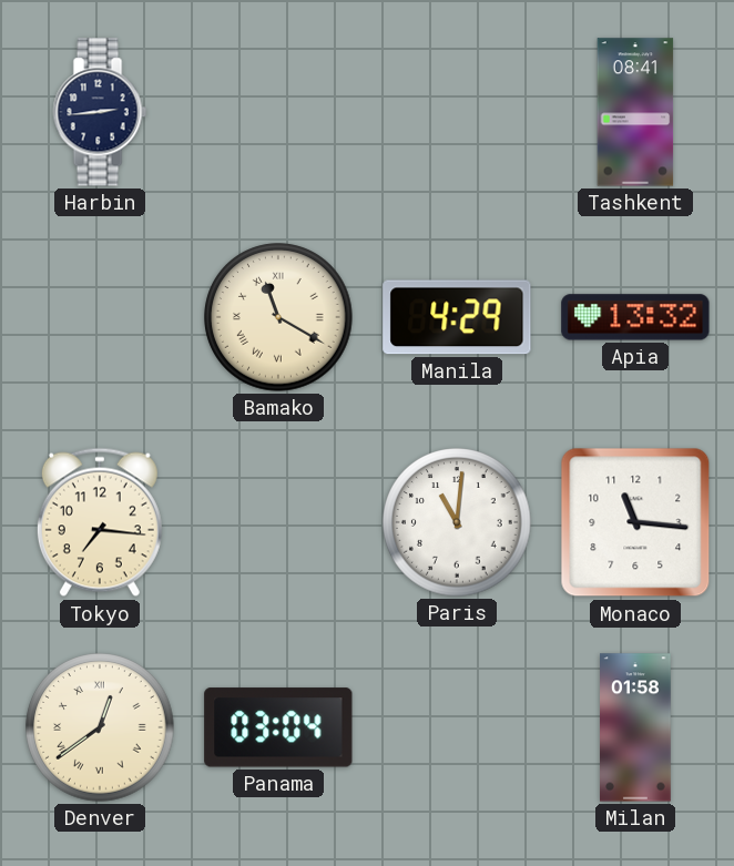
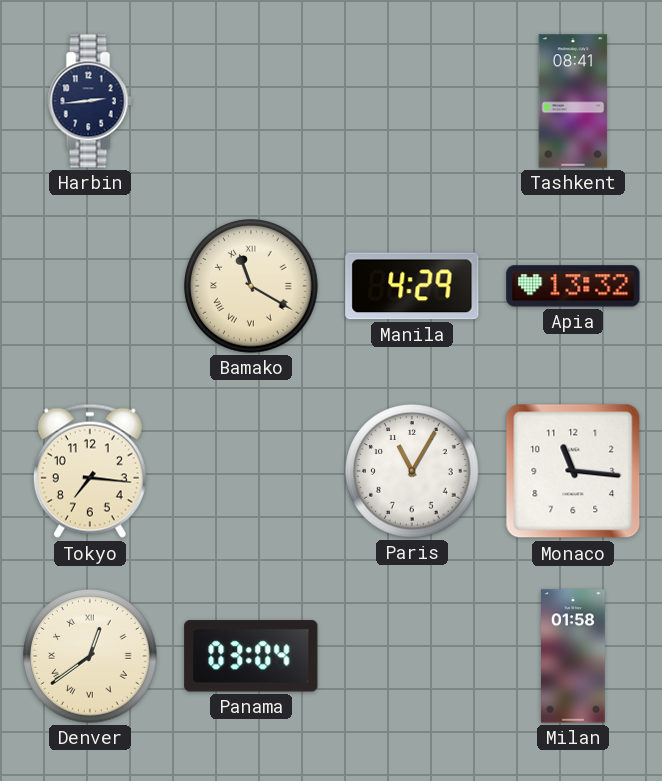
Paris: 11:01 -> 11:05 (412, 471)
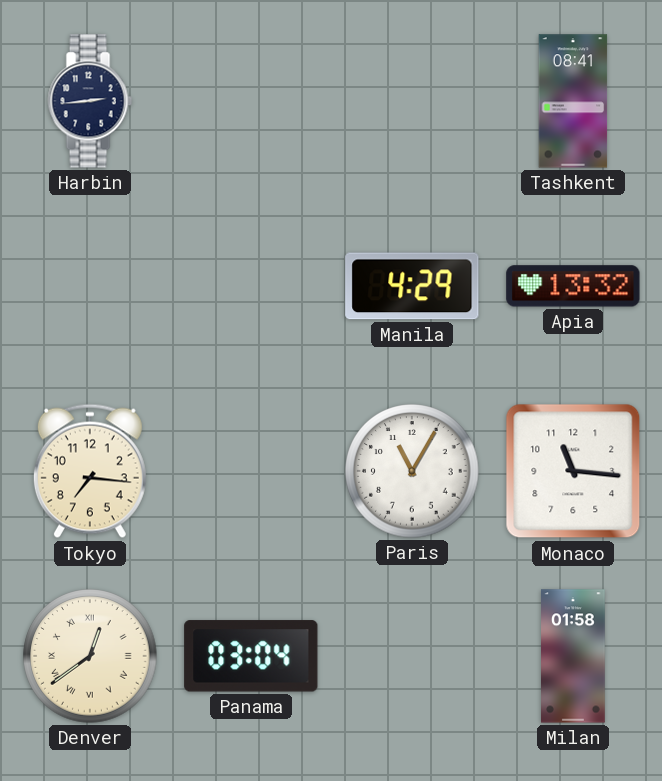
Bamako: 11:20 -> none (251, 286)
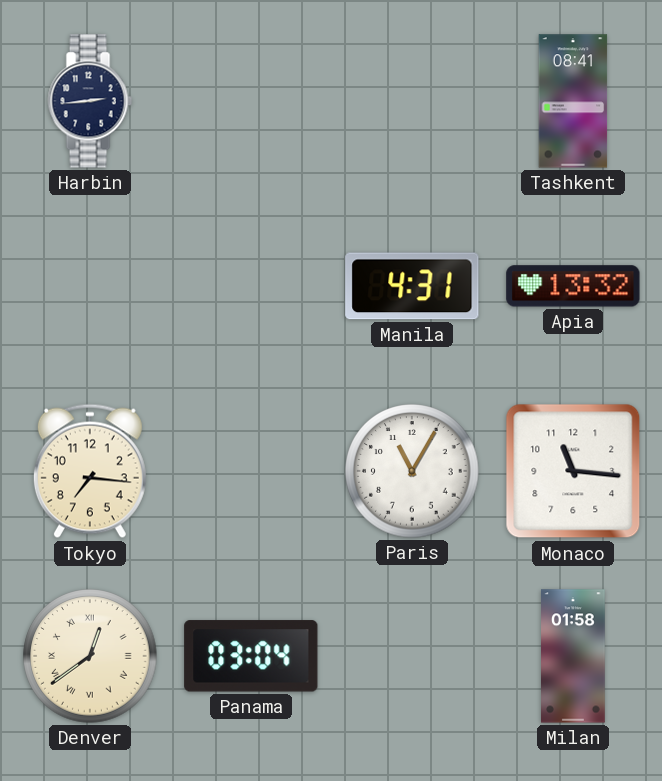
Manila: 4:29 -> 4:31 (412, 286)
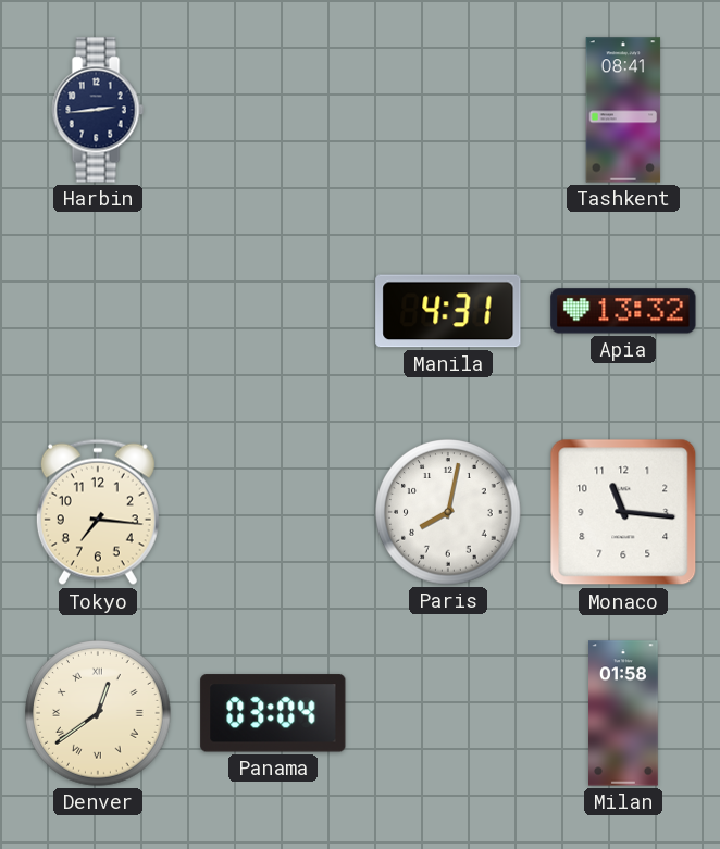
Paris: 11:05 -> 8:02 (448, 512)
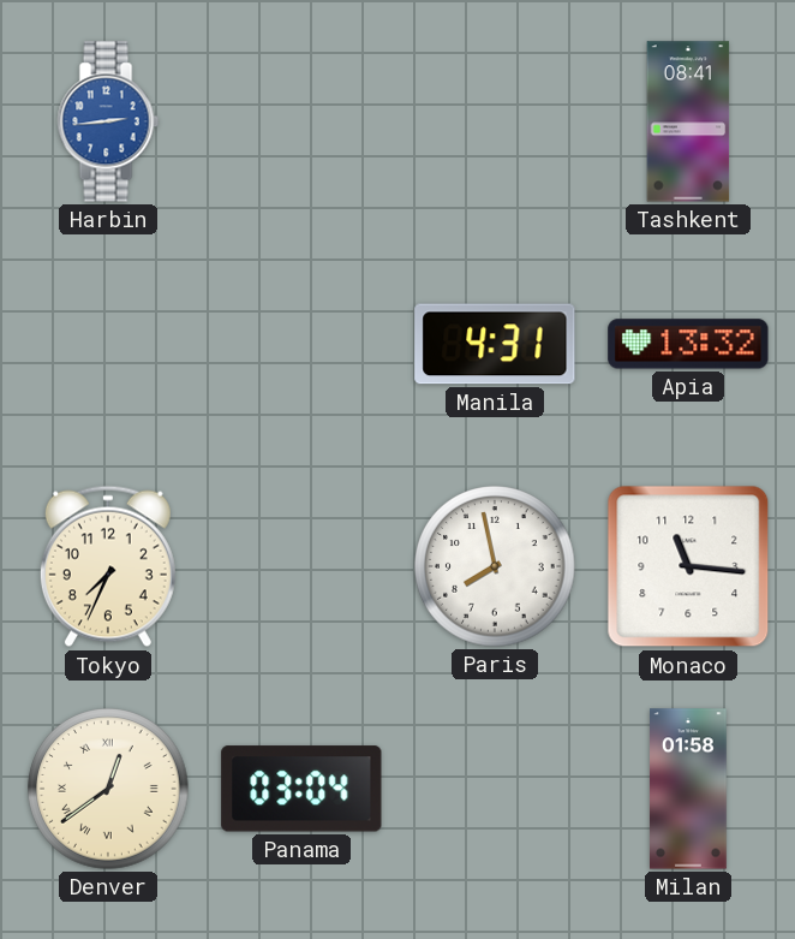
Harbin dial: navy -> blue (108, 121)
Tokyo: 7:16 -> 7:34 (108, 566)
Paris: 8:02 -> 7:58 (495, 566)
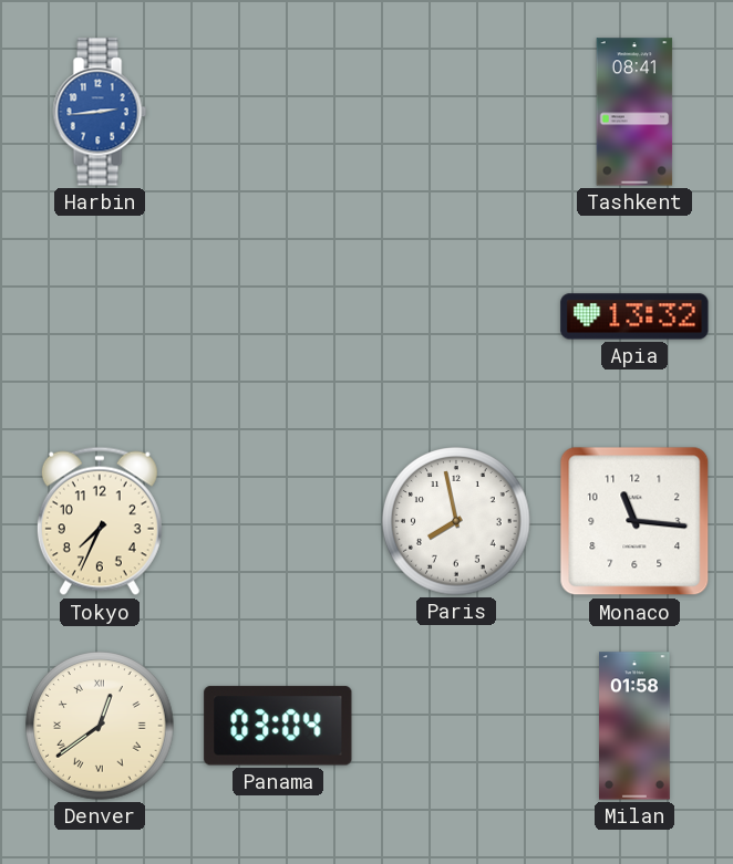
Manila: 4:31 -> none (495, 344)
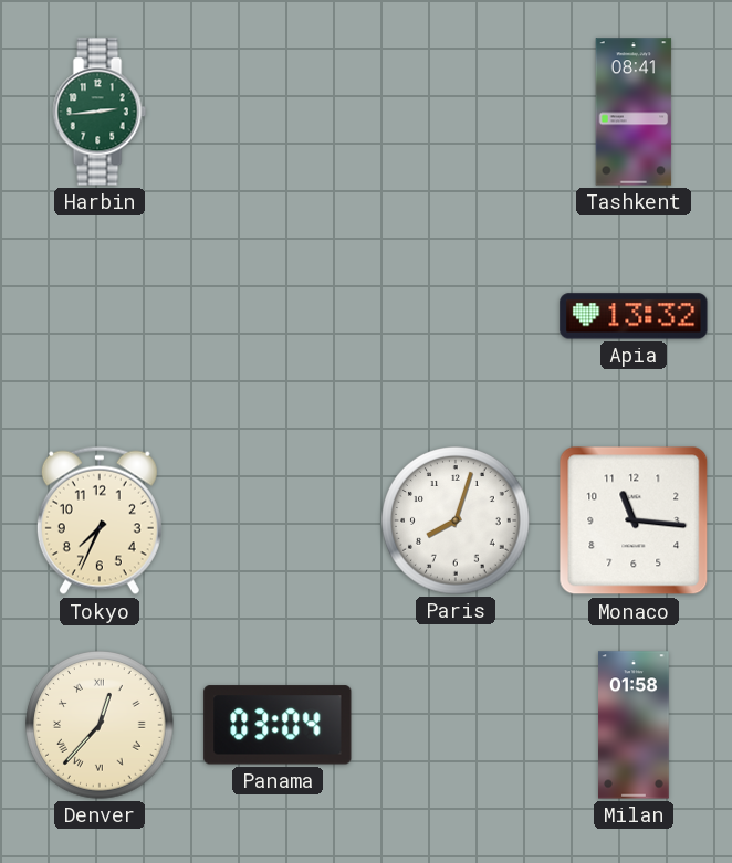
Harbin dial: blue -> green (100, 112)
Paris: 7:58 -> 8:03 (456, 520)
Denver: 12:39 -> 12:37 (100, 725)
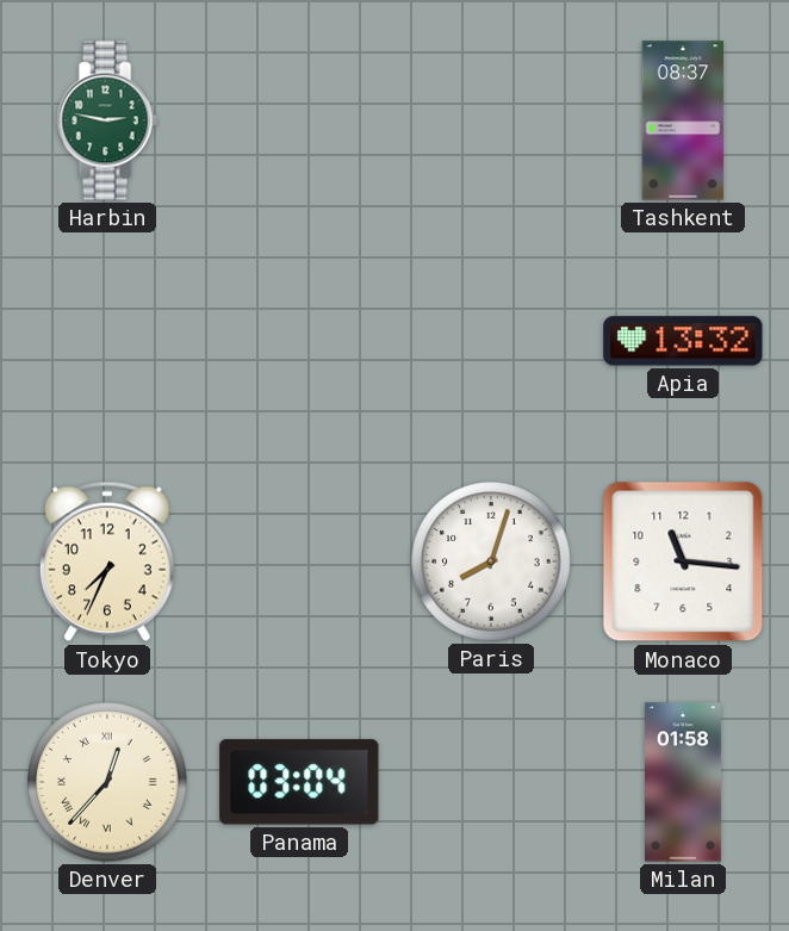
Harbin: 2:44 -> 2:47 (107, 120)
Tashkent: 08:41 -> 08:37 (683, 120)
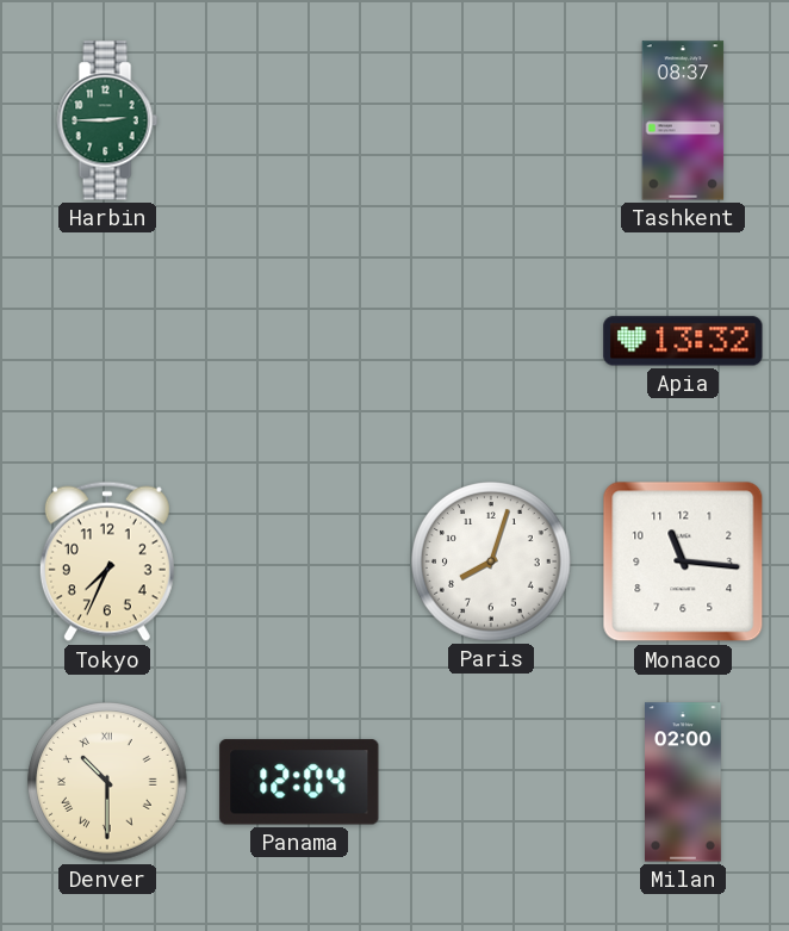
Harbin: 2:47 -> 2:45 (107, 120)
Denver: 12:37 -> 10:30 (107, 782)
Panama: 03:04 -> 12:04 (299, 782)
Milan: 01:58 -> 02:00 (684, 782)
